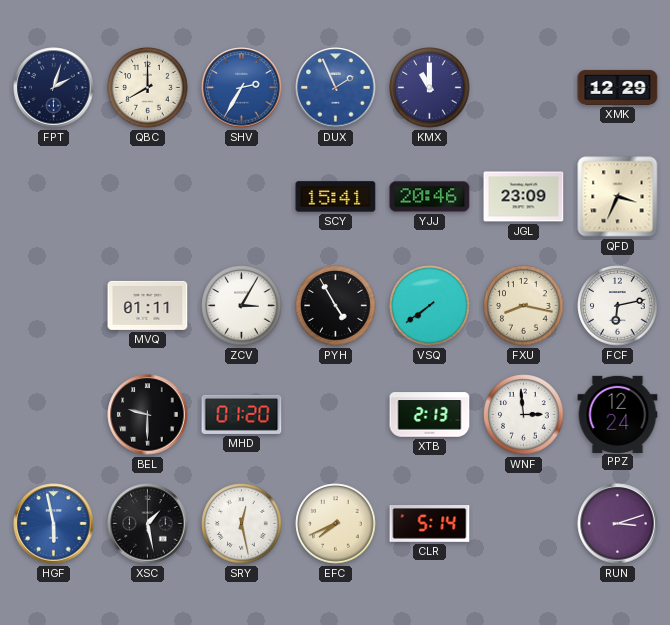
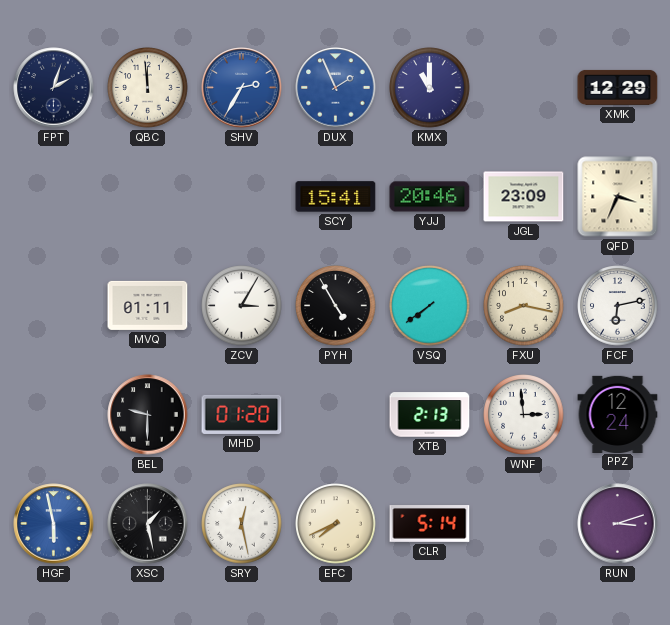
QBC: 8:00 -> 11:59 (148, 88)
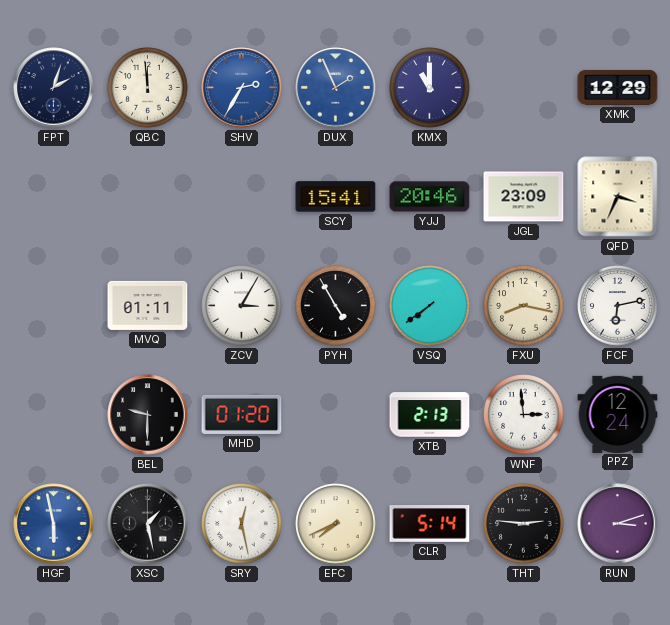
THT: none -> 2:46 (524, 524)
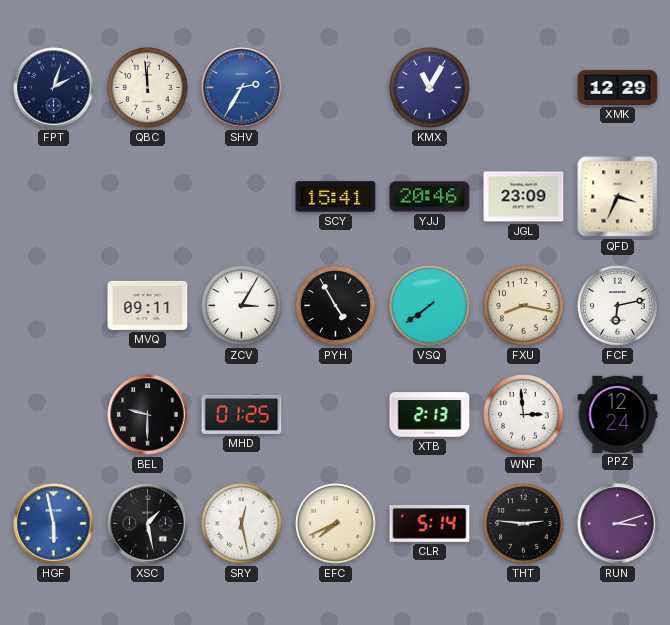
DUX: 1:56 -> none (336, 88)
KMX: 11:00 -> 11:05 (430, 88)
MVQ: 01:11 -> 09:11 (148, 305)
MHD: 01:20 -> 01:25 (242, 414)
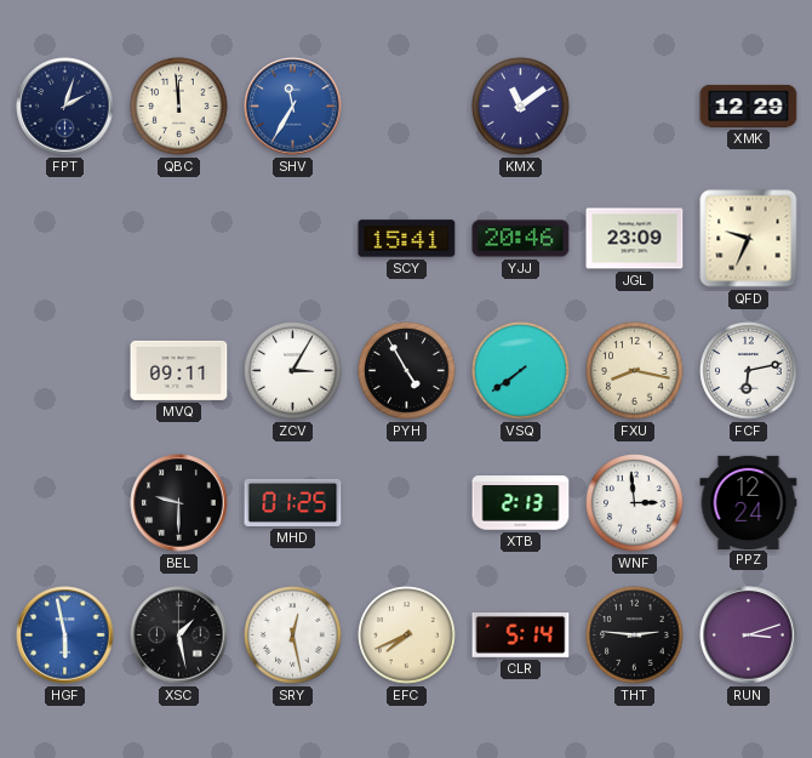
SHV: 2:35 -> 11:35 (293, 107)
KMX: 11:05 -> 11:09 (521, 107)
QFD: 3:34 -> 9:34 (749, 239)
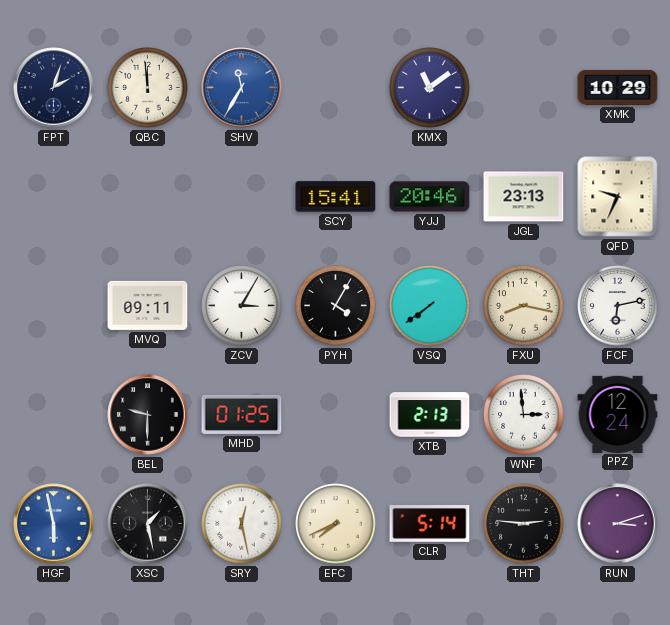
XMK: 12:29 -> 10:29 (618, 87)
JGL: 23:09 -> 23:13 (524, 197)
PYH: 4:55 -> 4:05 (336, 306)
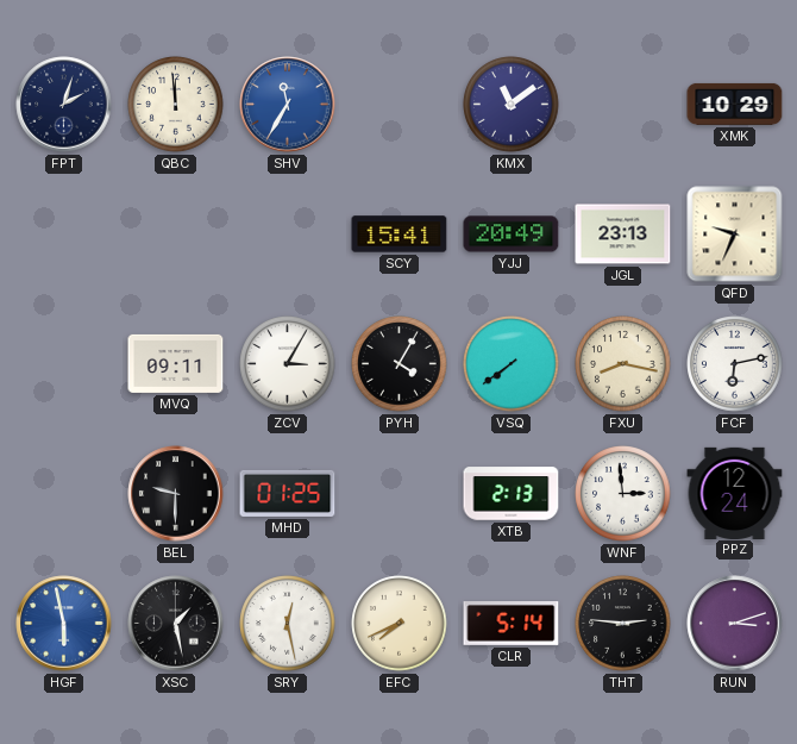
YJJ: 20:46 -> 20:49 (512, 235)
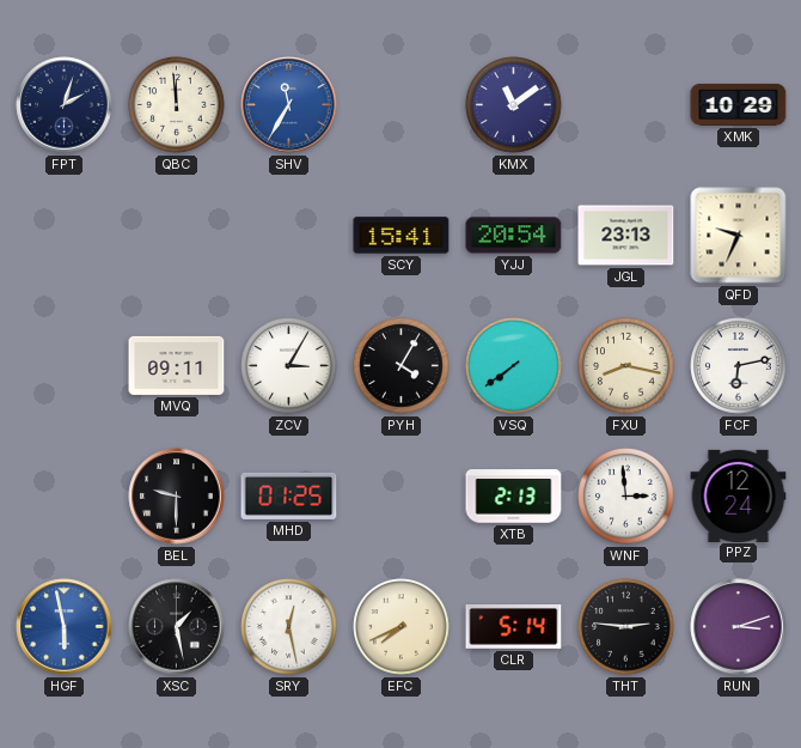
YJJ: 20:49 -> 20:54 (514, 236)
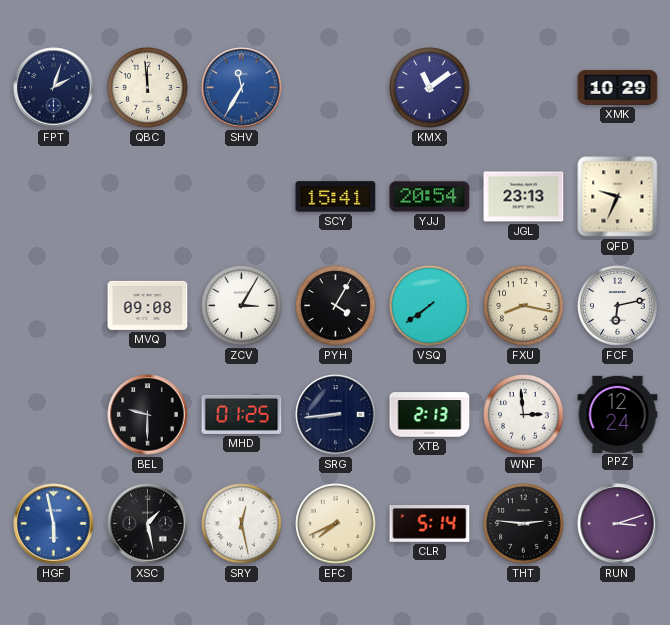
MVQ: 09:11 -> 09:08 (148, 305)
SRG: none -> 8:44 (336, 415)
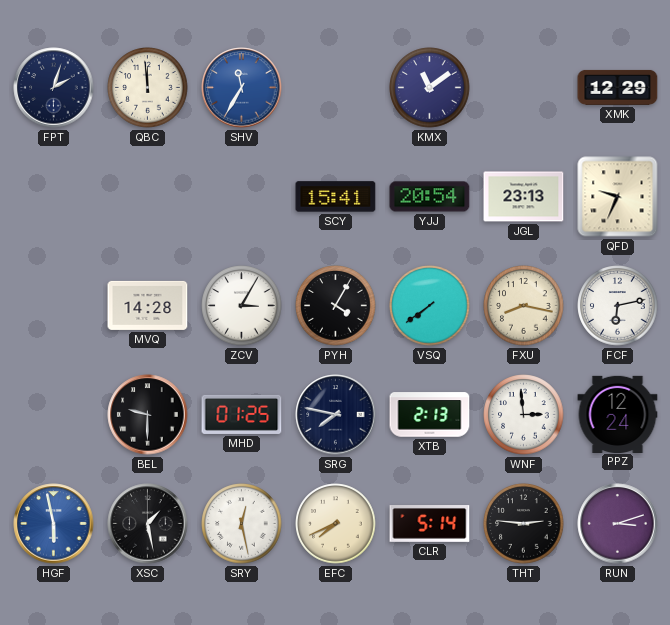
XMK: 10:29 -> 12:29 (618, 87)
MVQ: 09:08 -> 14:28 (148, 305)
SRG: 8:44 -> 7:47 (336, 415)
